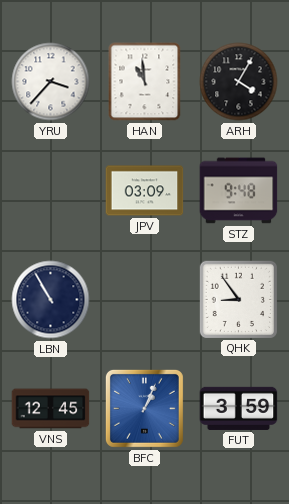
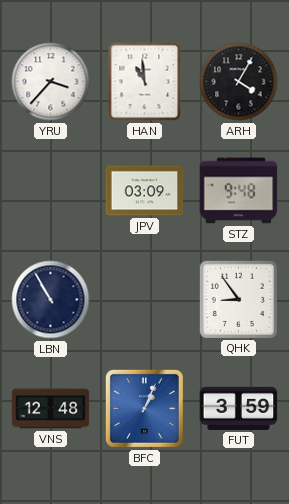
VNS: 12:45 -> 12:48 (51, 409)
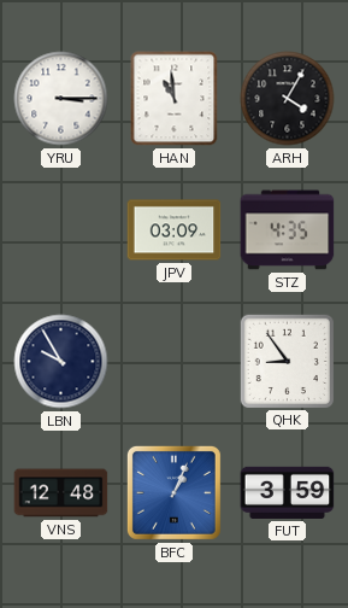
YRU: 3:37 -> 3:15 (61, 99)
STZ: 9:48 -> 4:35 (288, 230)
LBN: 10:55 -> 9:55 (61, 362)
